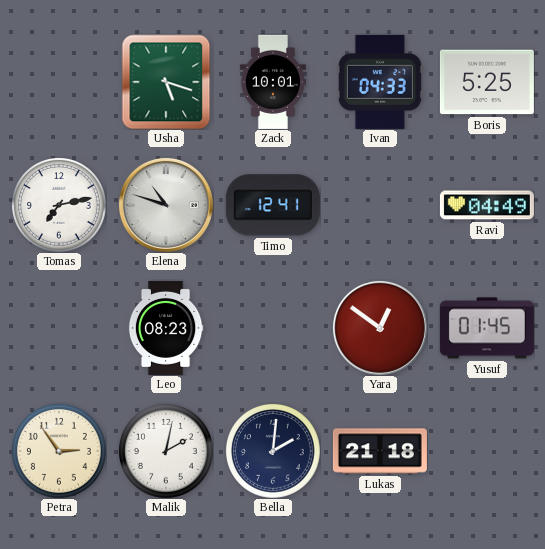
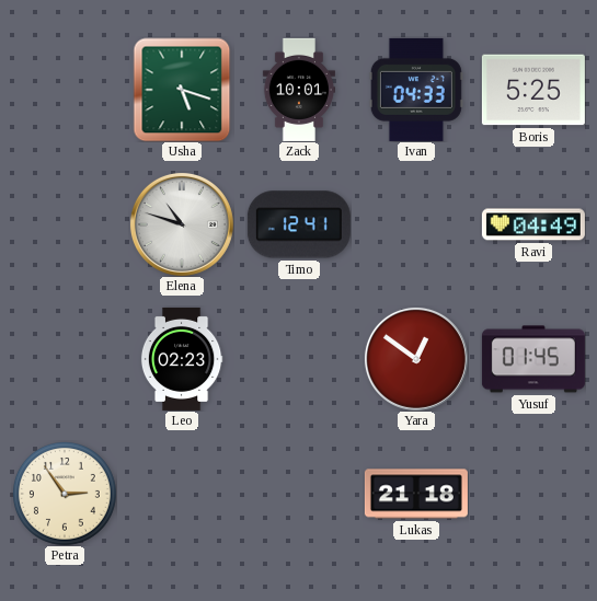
Tomas: 7:13 -> none (59, 205)
Leo: 08:23 -> 02:23 (182, 359)
Malik: 2:02 -> none (166, 451)
Bella: 2:01 -> none (273, 451)
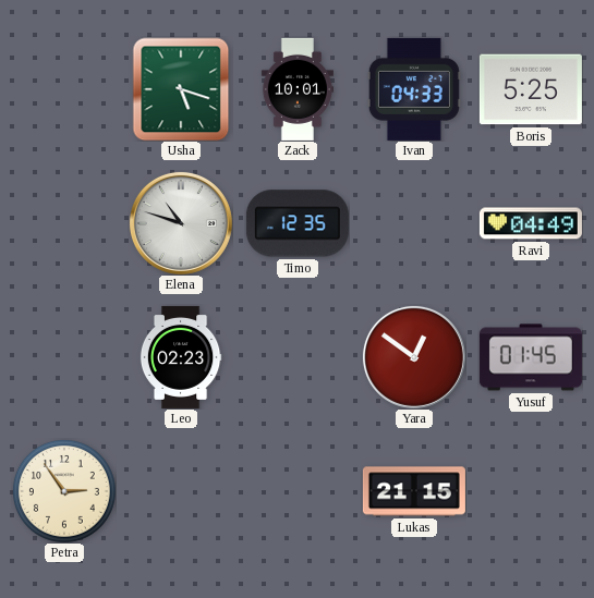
Timo: 12:41 -> 12:35 (298, 223)
Lukas: 21:18 -> 21:15 (414, 491)
